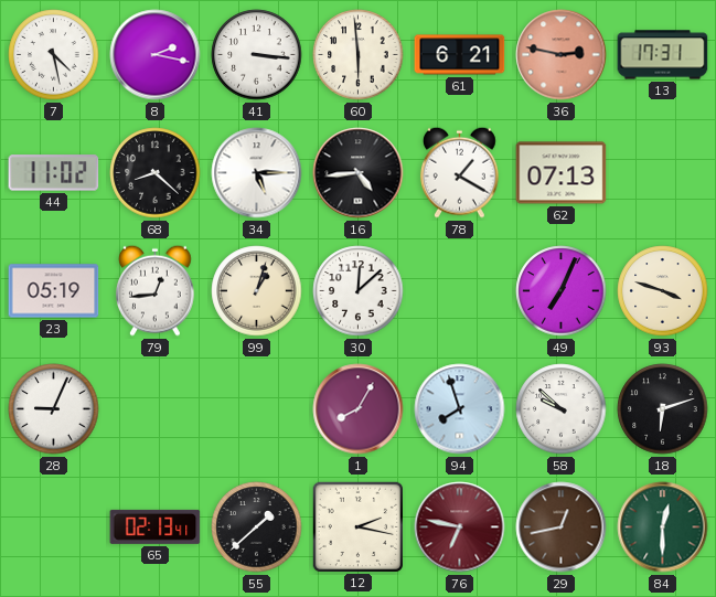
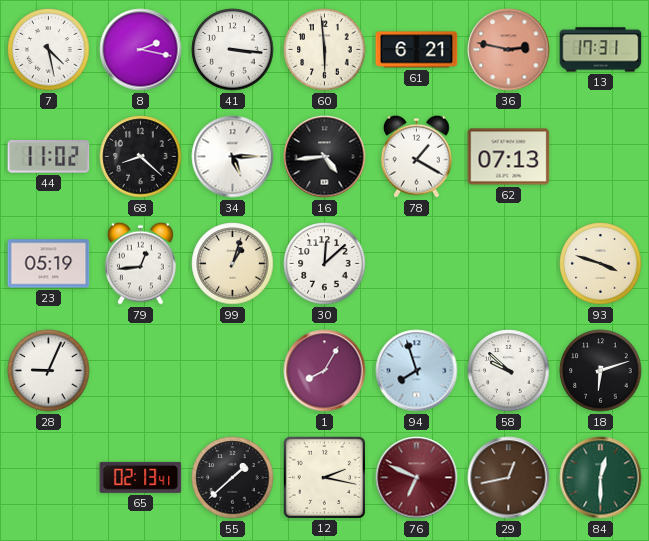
49: 7:04 -> none (562, 291)
76: 6:47 -> 6:49 (417, 478)
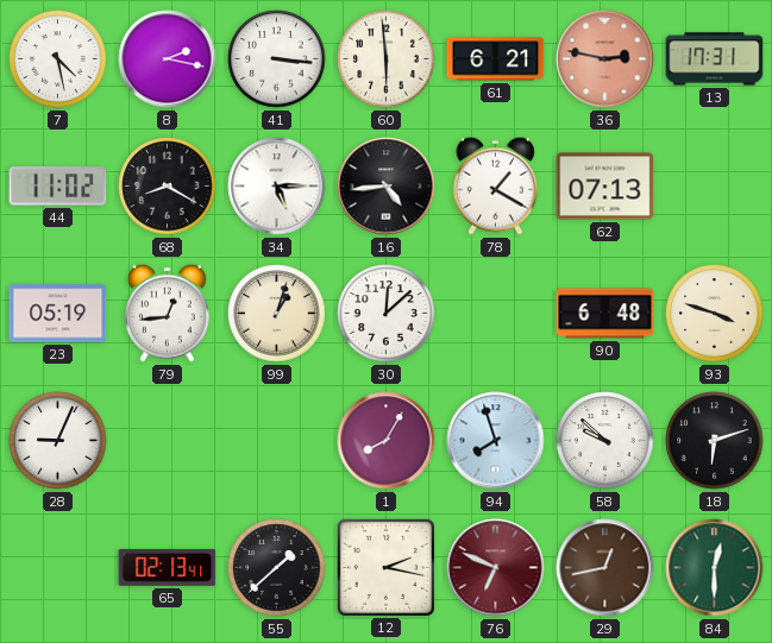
68: 8:22 -> 8:20 (168, 187)
90: none -> 6:48 (605, 314)
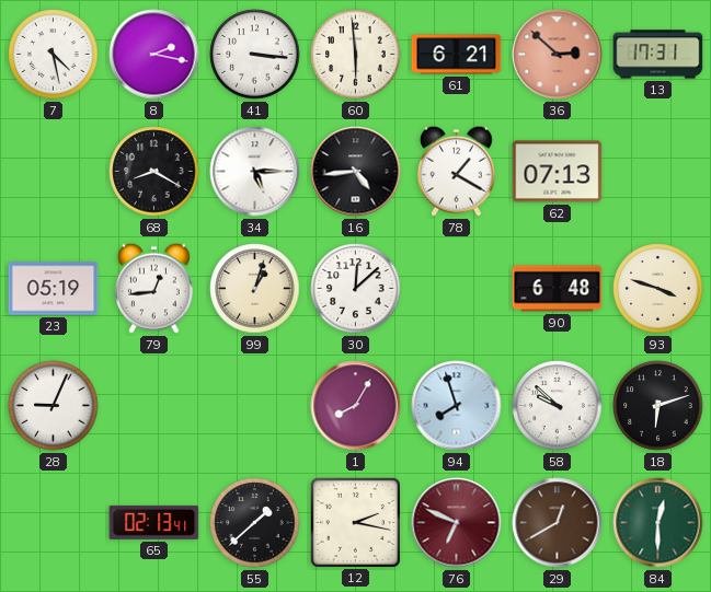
36: 2:47 -> 2:52 (558, 55)
44: 11:02 -> none (58, 187)
29: 12:43 -> 12:40 (558, 523)
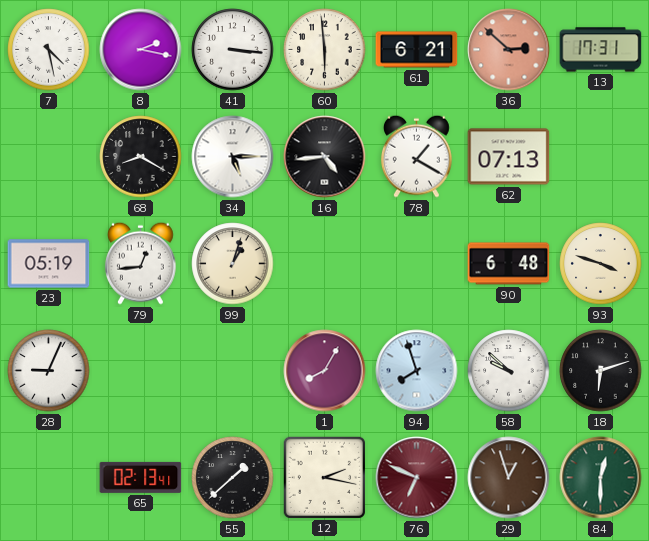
30: 12:08 -> none (356, 289)
29: 12:40 -> 12:57 (509, 478)
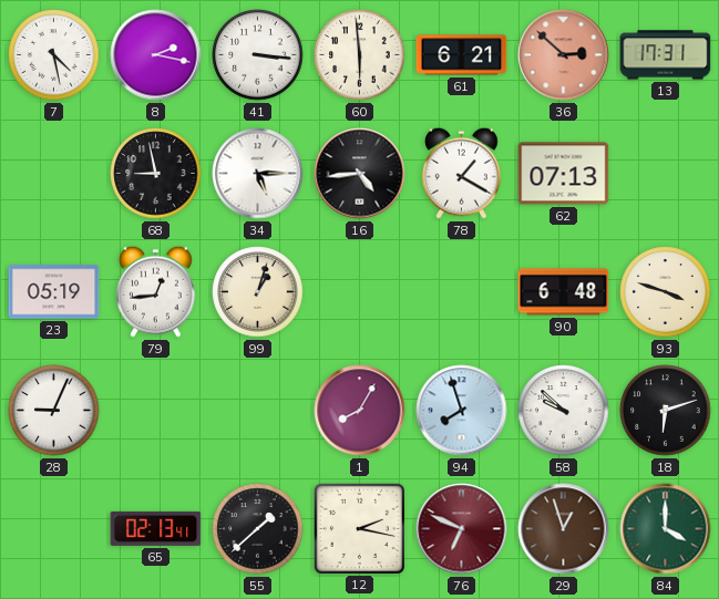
68: 8:20 -> 8:58 (156, 174)
84: 12:30 -> 4:00 (666, 529)
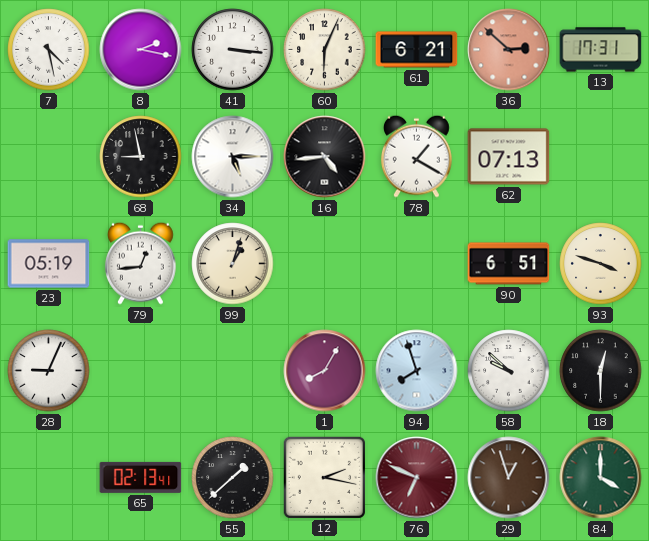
60: 5:59 -> 6:04 (325, 50)
90: 6:48 -> 6:51 (509, 264)
18: 6:12 -> 12:30 (601, 371)
